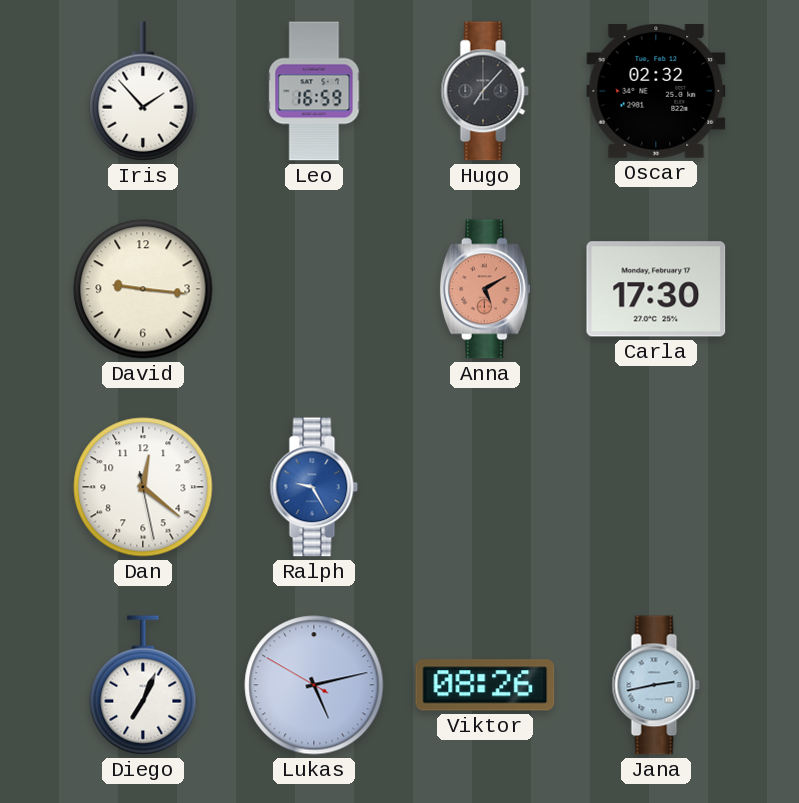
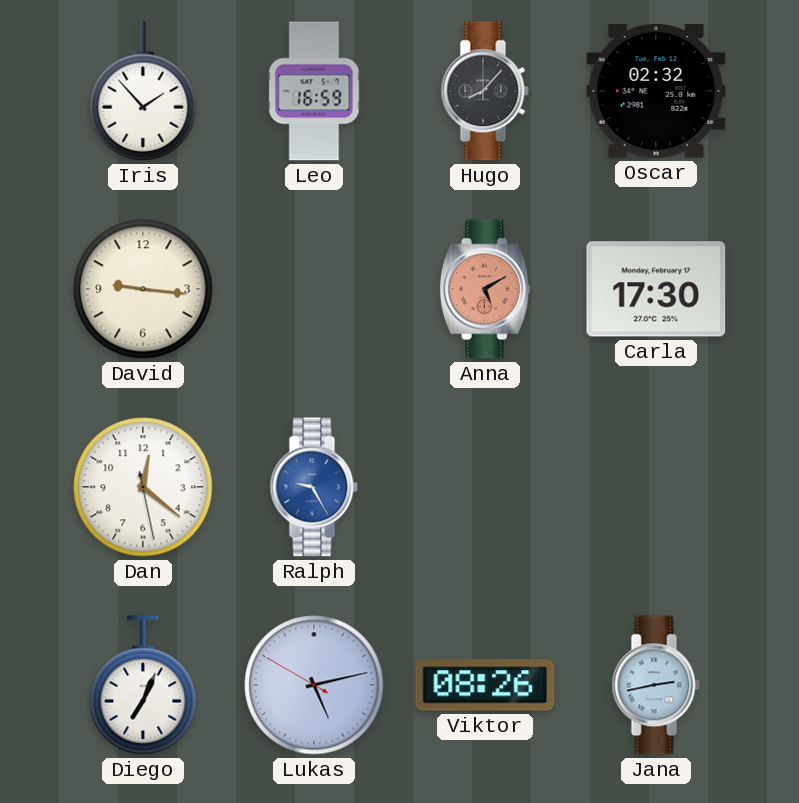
Hugo: 7:07 -> 8:07 (485, 91)
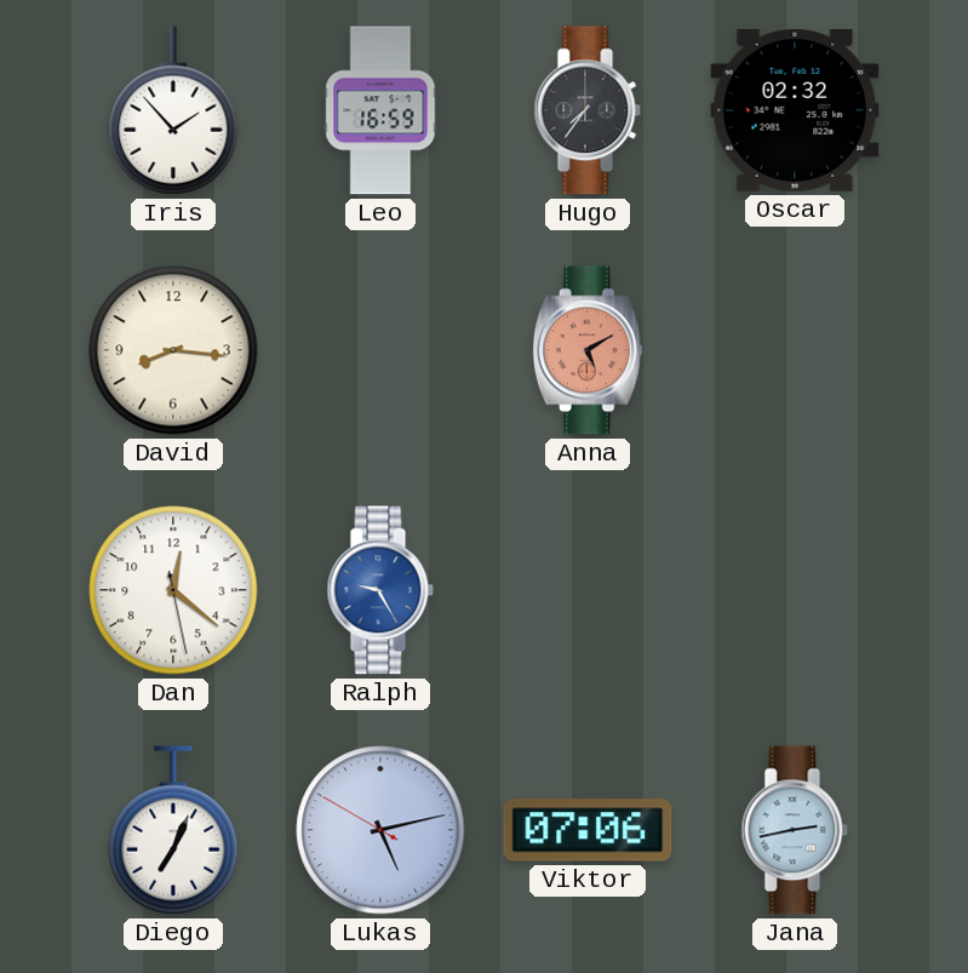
Hugo: 8:07 -> 7:36 (588, 110)
David: 9:16 -> 8:16 (173, 350)
Carla: 17:30 -> none (656, 289)
Viktor: 08:26 -> 07:06 (588, 830)
